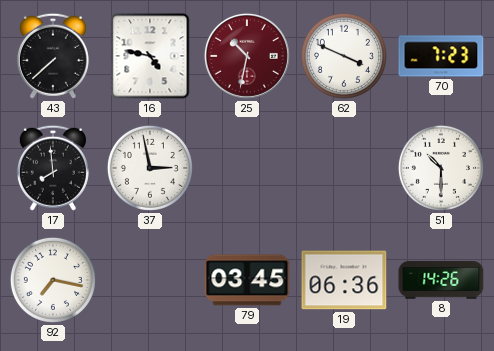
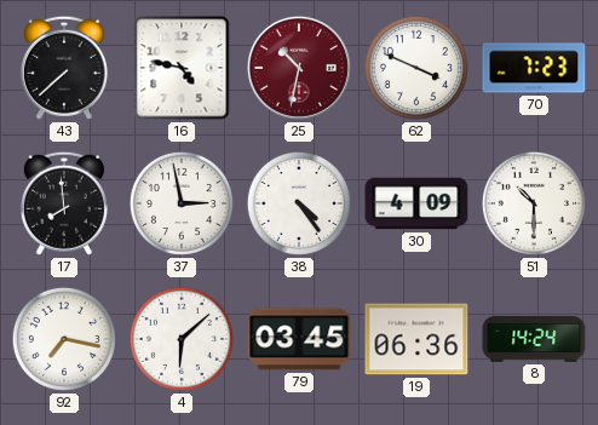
38: none -> 4:24 (299, 203)
30: none -> 4:09 (416, 203)
4: none -> 6:08 (182, 339)
8: 14:26 -> 14:24 (534, 339)
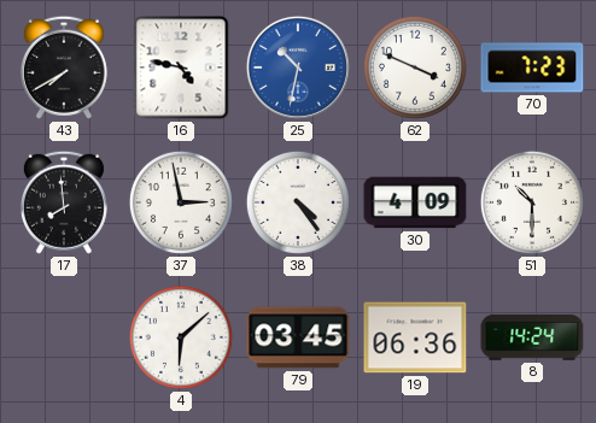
43: 7:38 -> 7:40 (64, 67)
25 dial: burgundy -> blue (298, 67)
92: 7:17 -> none (64, 339)
